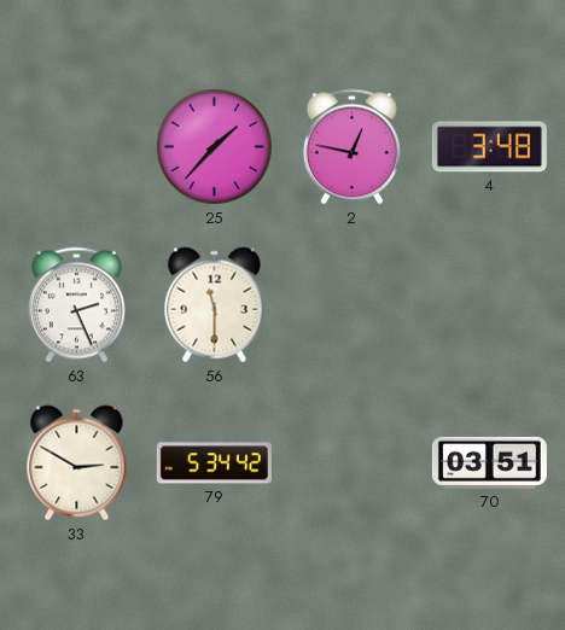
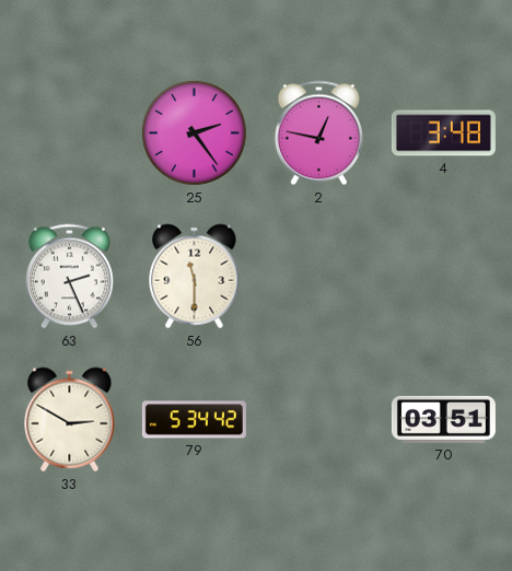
25: 1:37 -> 2:24 (194, 132)
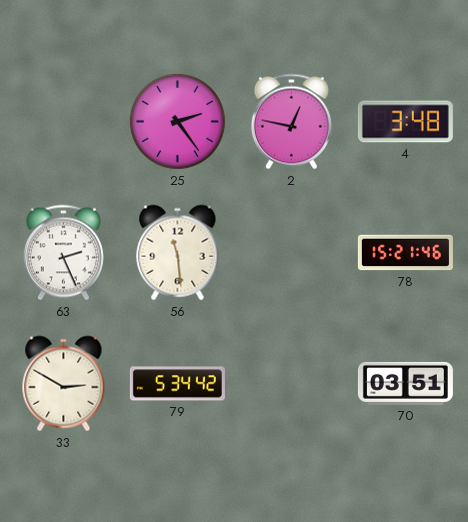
56: 11:30 -> 11:29 (178, 253)
78: none -> 15:21 (405, 253)
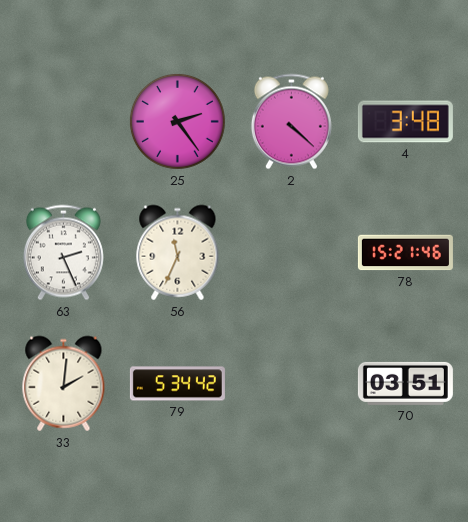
2: 12:47 -> 4:22 (291, 122)
56: 11:29 -> 11:34 (178, 253)
33: 2:50 -> 2:01 (64, 384)
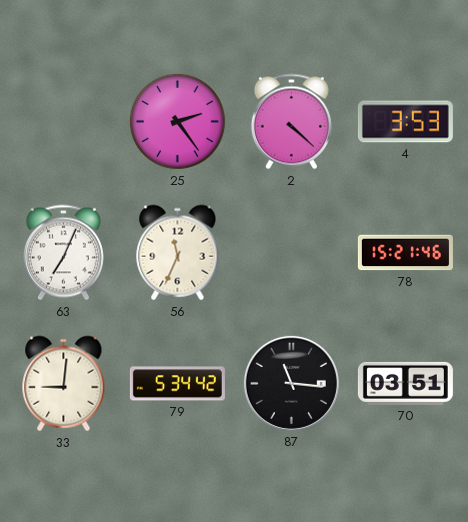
4: 3:48 -> 3:53 (405, 122)
63: 2:26 -> 7:04 (63, 253)
33: 2:01 -> 9:01 (64, 384)
87: none -> 11:16 (291, 383)
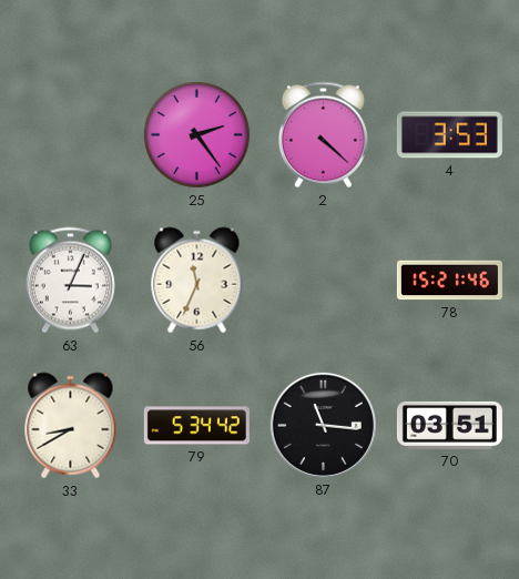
63: 7:04 -> 3:04 (70, 281)
33: 9:01 -> 8:40 (71, 426)
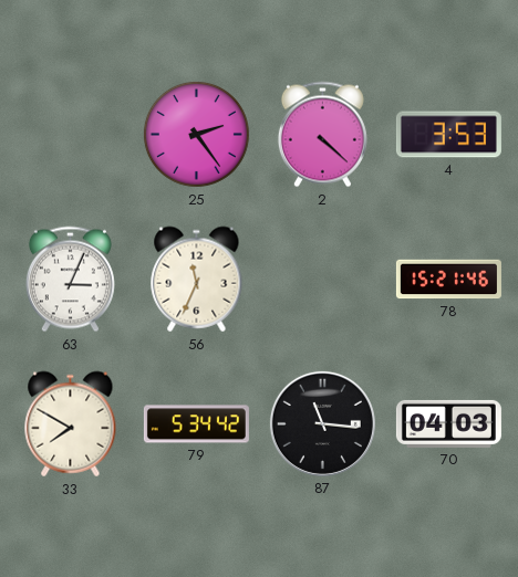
33: 8:40 -> 7:50 (71, 424)
70: 03:51 -> 04:03 (448, 423)
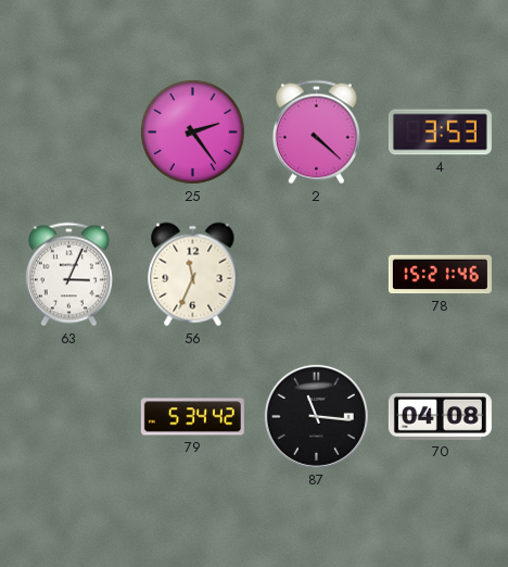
33: 7:50 -> none (71, 424)
70: 04:03 -> 04:08 (440, 416)
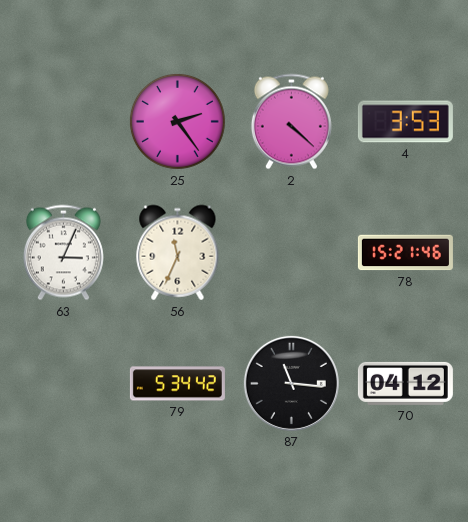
70: 04:08 -> 04:12 (405, 383)
